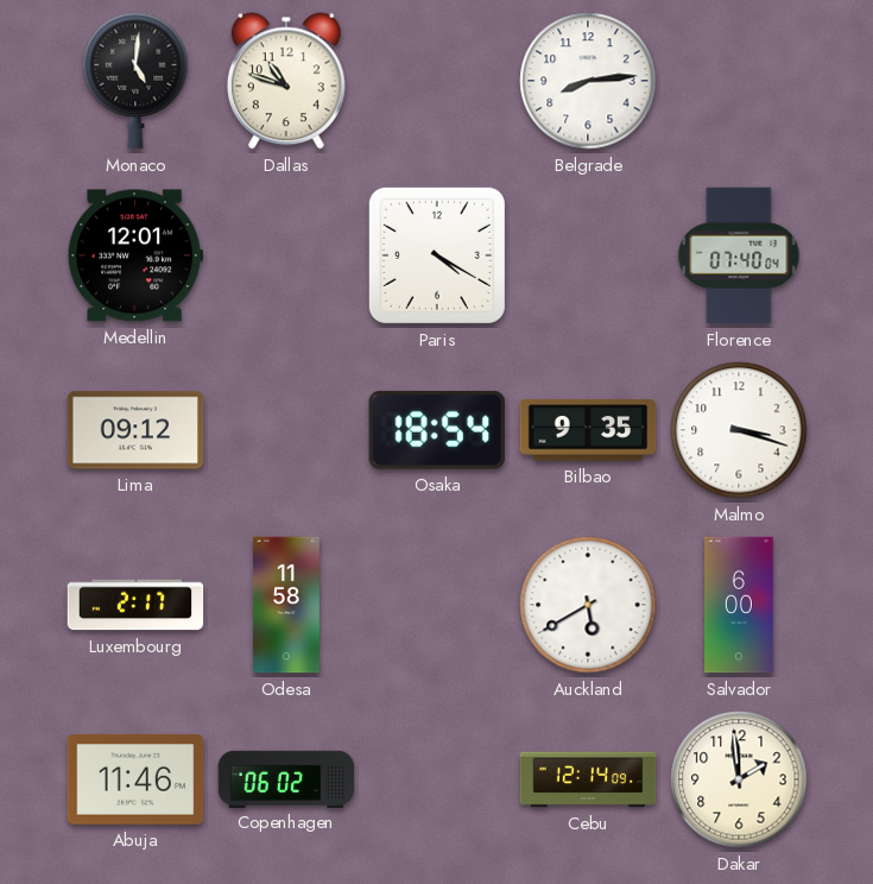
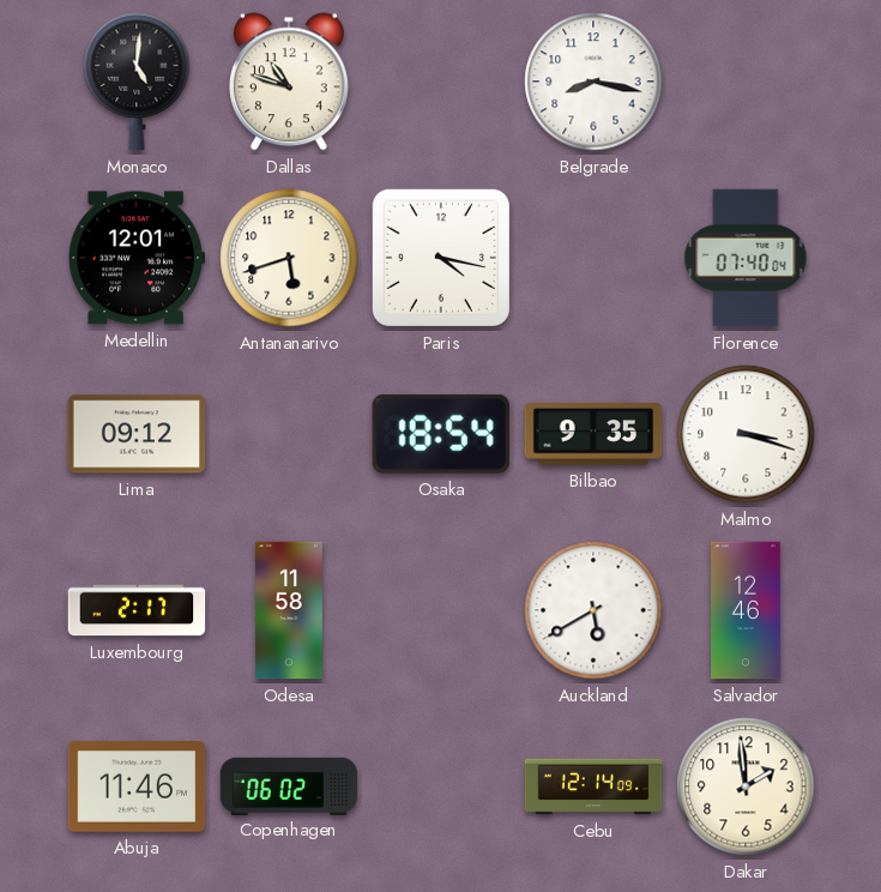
Belgrade: 8:14 -> 8:17 (593, 82)
Antananarivo: none -> 5:42 (289, 258)
Paris: 4:20 -> 4:17 (441, 258)
Salvador: 6:00 -> 12:46 (746, 610)
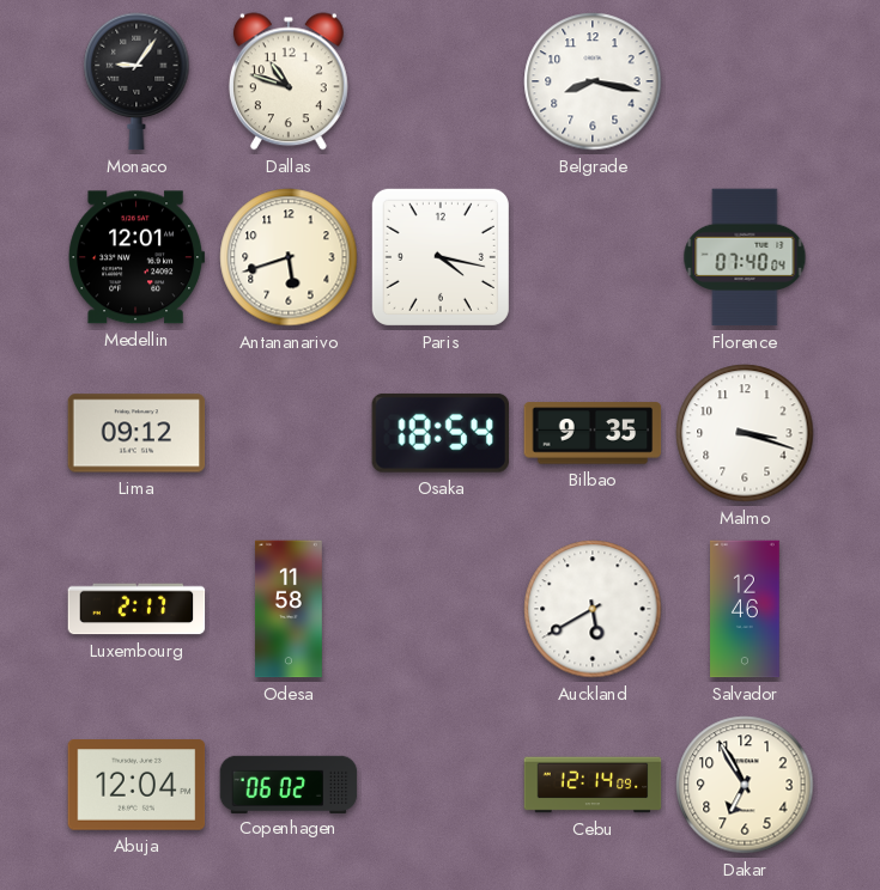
Monaco: 5:01 -> 9:06 (136, 81)
Abuja: 11:46 -> 12:04 (136, 785)
Dakar: 1:59 -> 6:55 (745, 785)
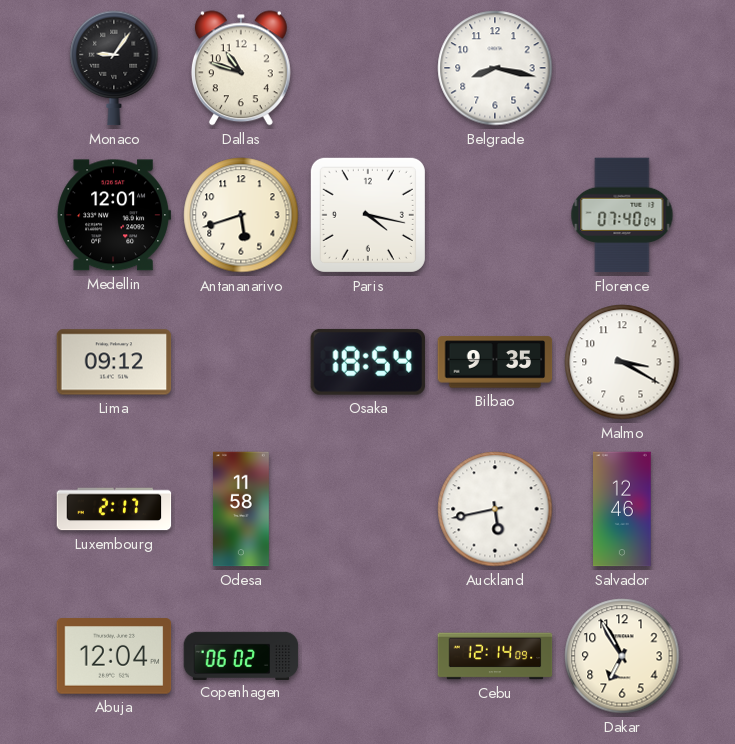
Malmo: 3:18 -> 3:20 (622, 362)
Auckland: 5:40 -> 5:43 (495, 509)
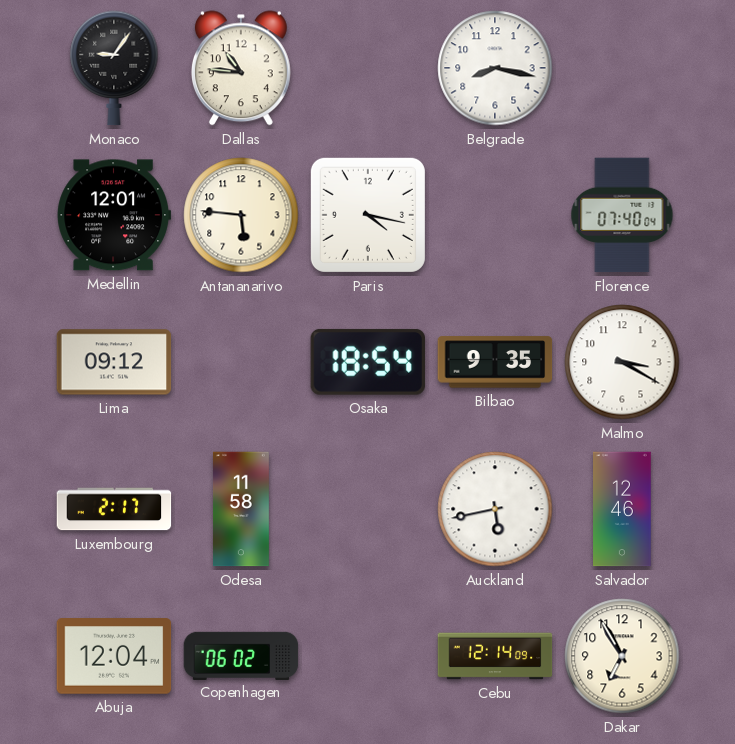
Dallas: 10:48 -> 10:46 (241, 68)
Antananarivo: 5:42 -> 5:46 (241, 215)
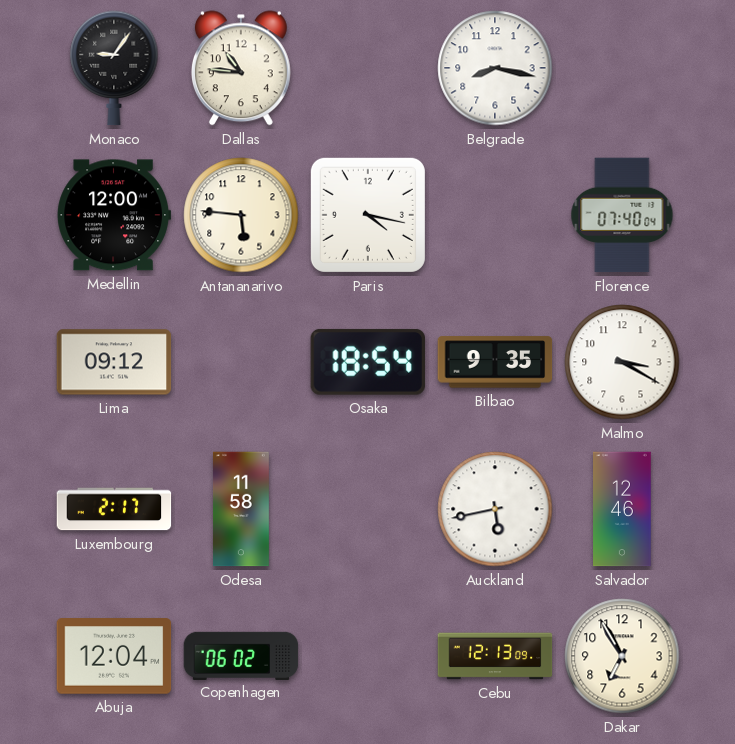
Medellin: 12:01 -> 12:00 (114, 215)
Cebu: 12:14 -> 12:13 (495, 656)
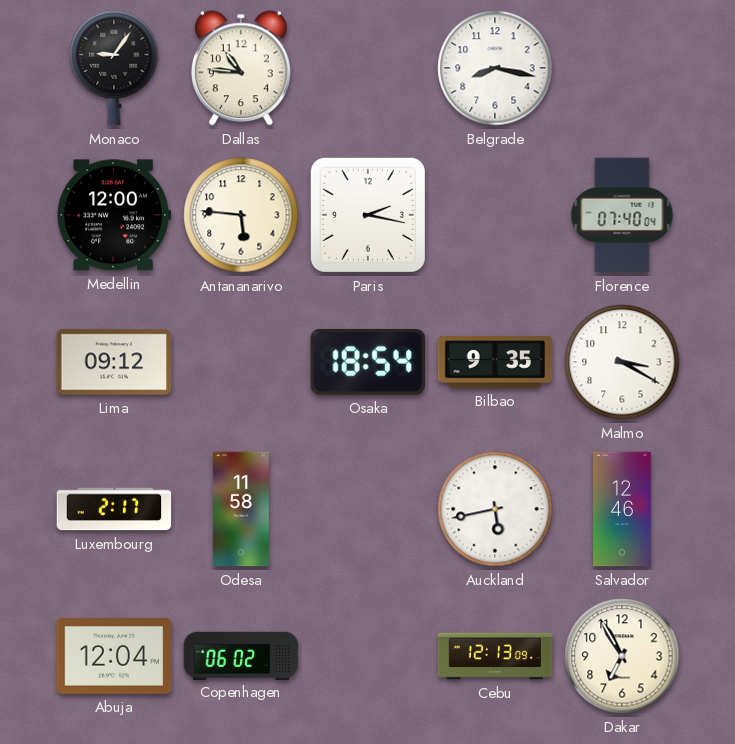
Paris: 4:17 -> 2:17 (368, 215)
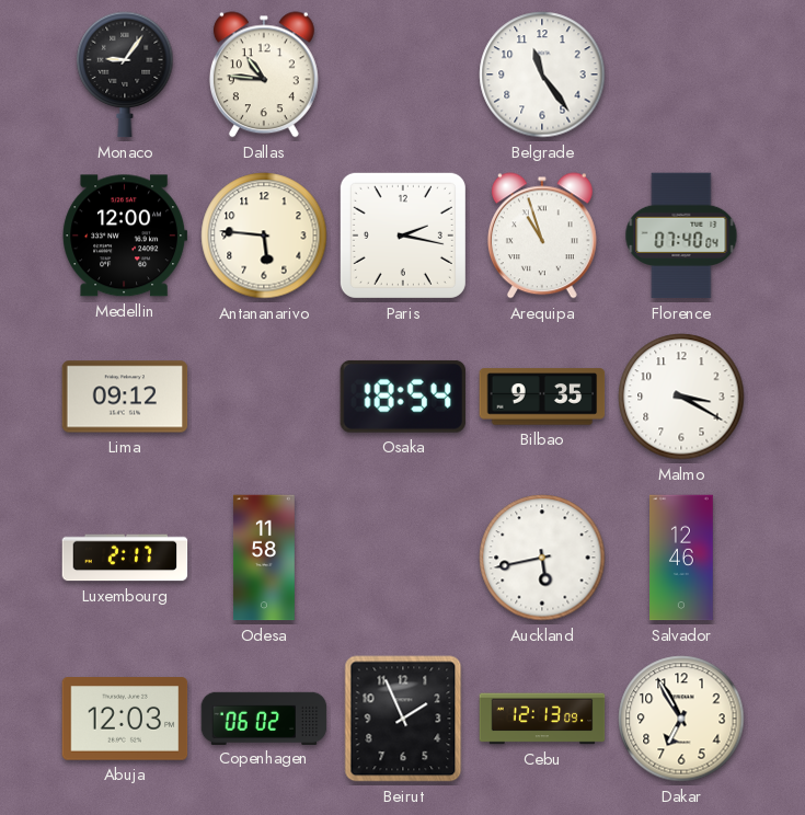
Belgrade: 8:17 -> 11:24 (542, 74)
Arequipa: none -> 10:57 (542, 236)
Abuja: 12:04 -> 12:03 (125, 719)
Beirut: none -> 1:56 (403, 719)
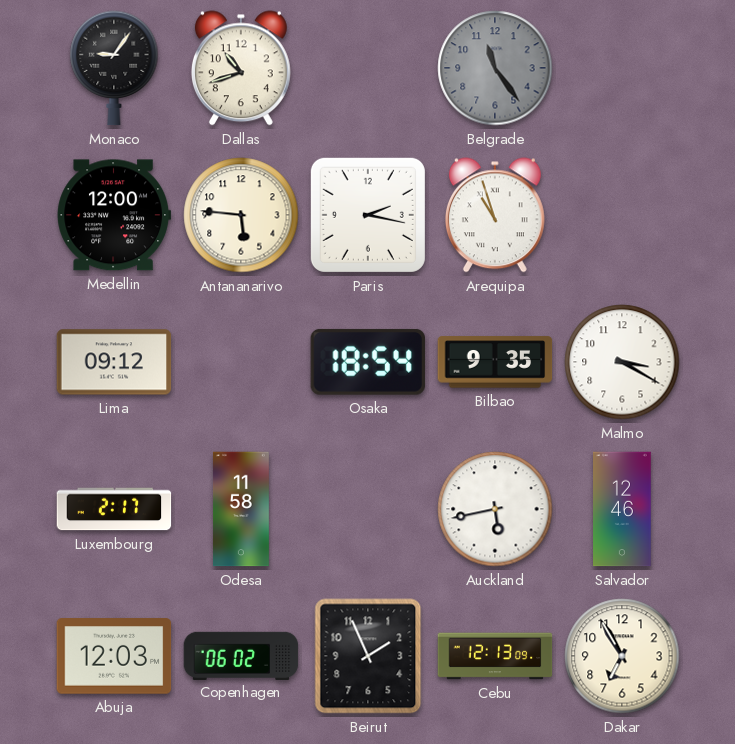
Dallas: 10:46 -> 10:42 (241, 68)
Belgrade dial: white -> grey (495, 68)
Florence: 07:40 -> none (681, 236)
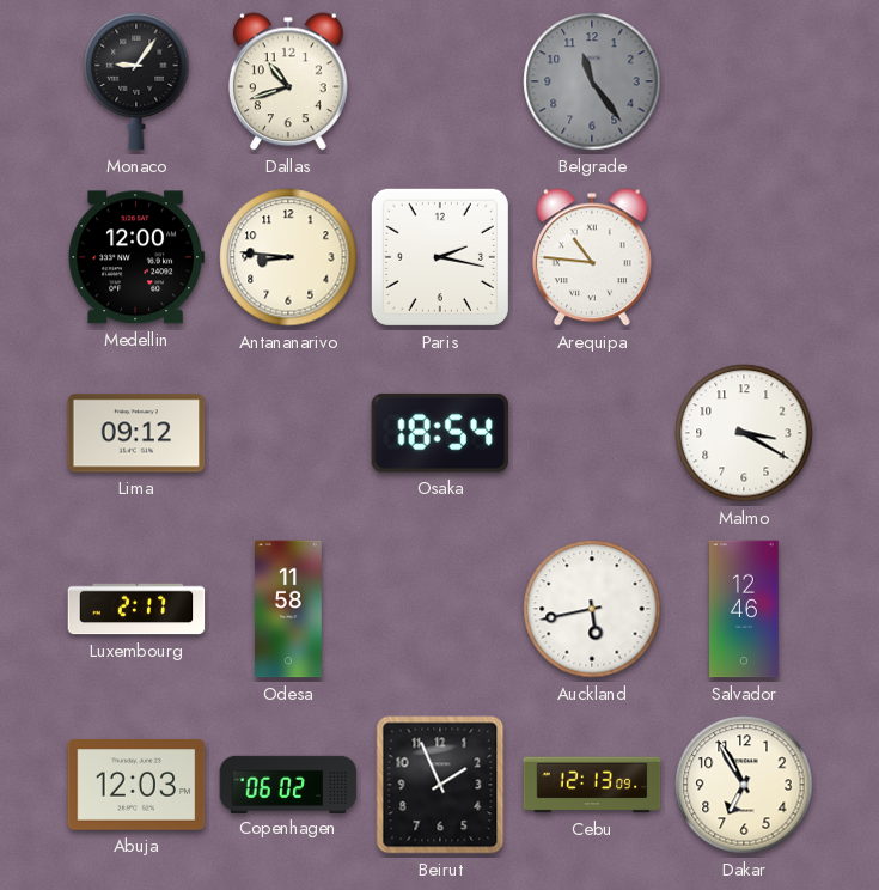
Antananarivo: 5:46 -> 8:46 (288, 257)
Arequipa: 10:57 -> 10:46 (592, 257)
Bilbao: 9:35 -> none (495, 362)
